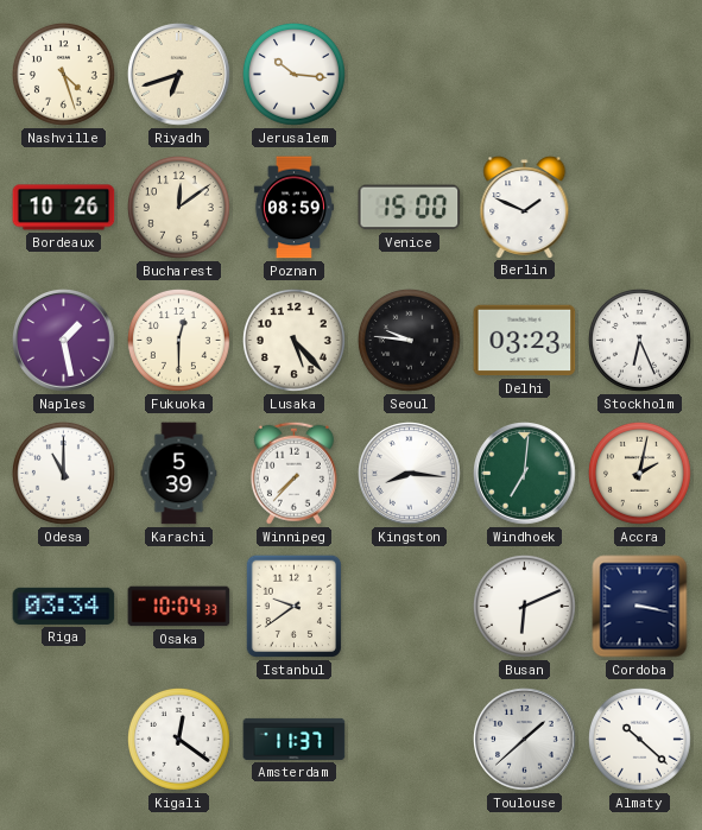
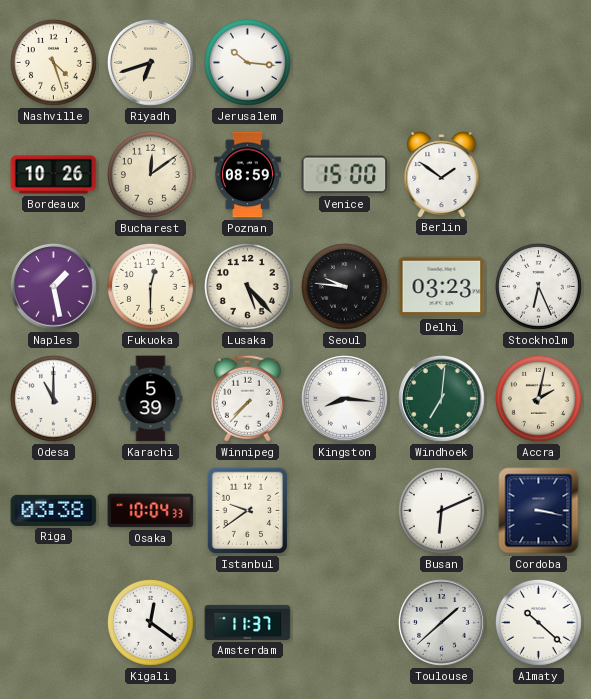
Berlin: 1:49 -> 1:51 (442, 175)
Riga: 03:34 -> 03:38 (54, 510)
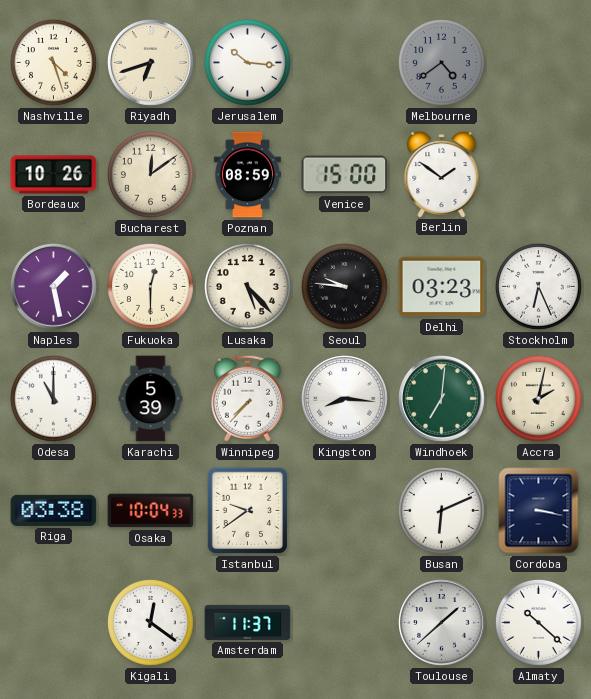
Melbourne: none -> 4:39 (441, 62)
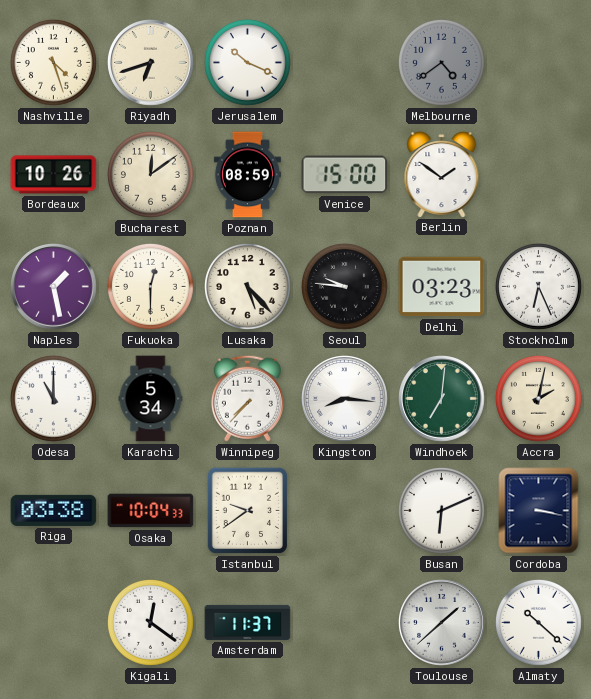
Jerusalem: 10:16 -> 10:19 (247, 62)
Karachi: 5:39 -> 5:34 (151, 399)
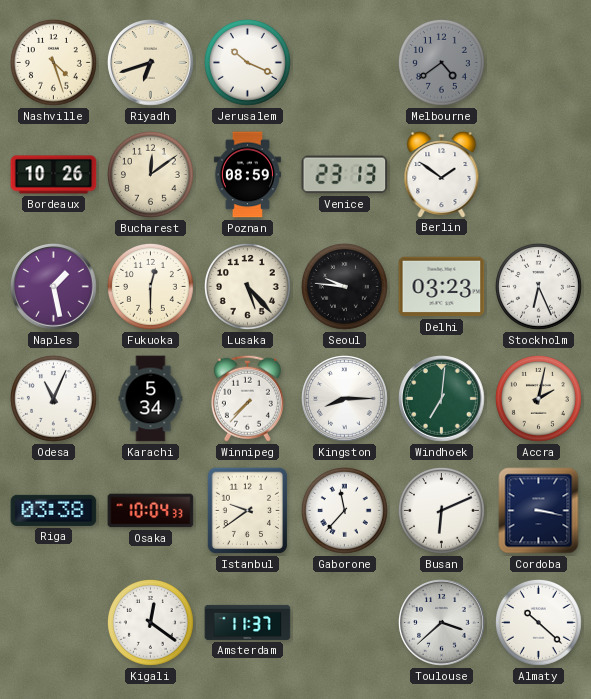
Venice: 15:00 -> 23:13 (345, 175)
Odesa: 11:00 -> 11:04 (53, 398)
Kingston: 8:16 -> 8:15 (345, 399)
Gaborone: none -> 11:37 (344, 510)
Toulouse: 1:38 -> 3:38 (442, 623)
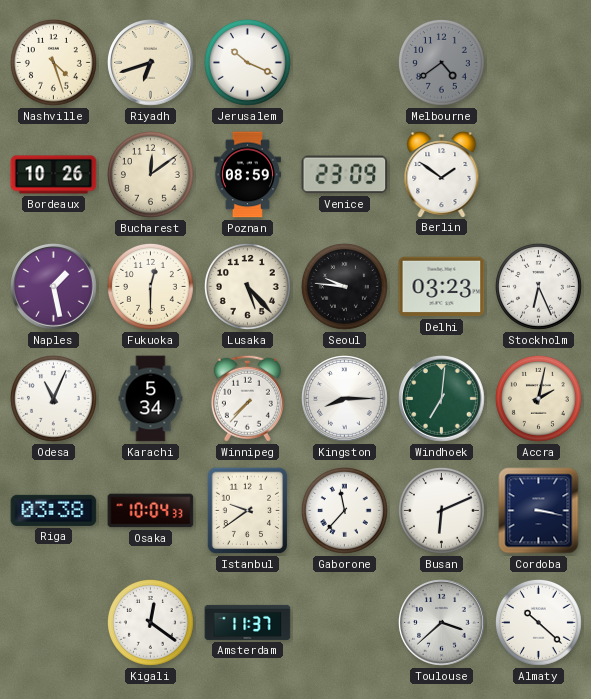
Venice: 23:13 -> 23:09 (345, 175)
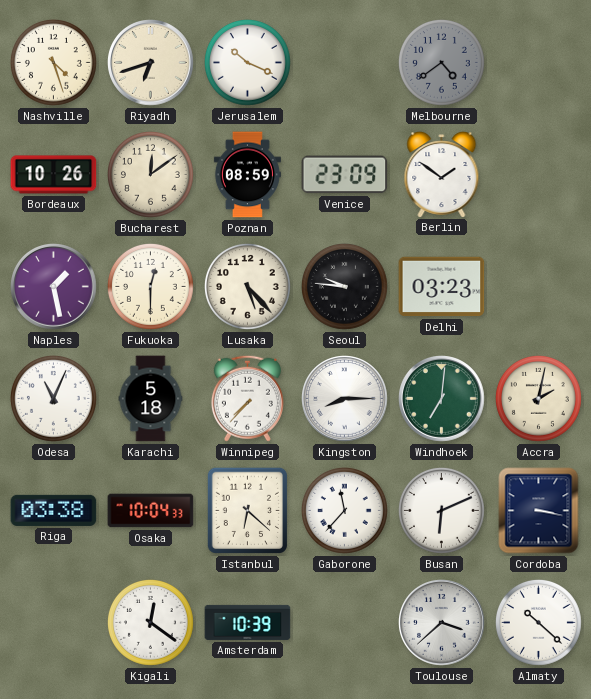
Stockholm: 6:26 -> none (538, 286)
Karachi: 5:34 -> 5:18 (151, 399)
Istanbul: 9:39 -> 6:22 (247, 511)
Amsterdam: 11:37 -> 10:39 (248, 622)
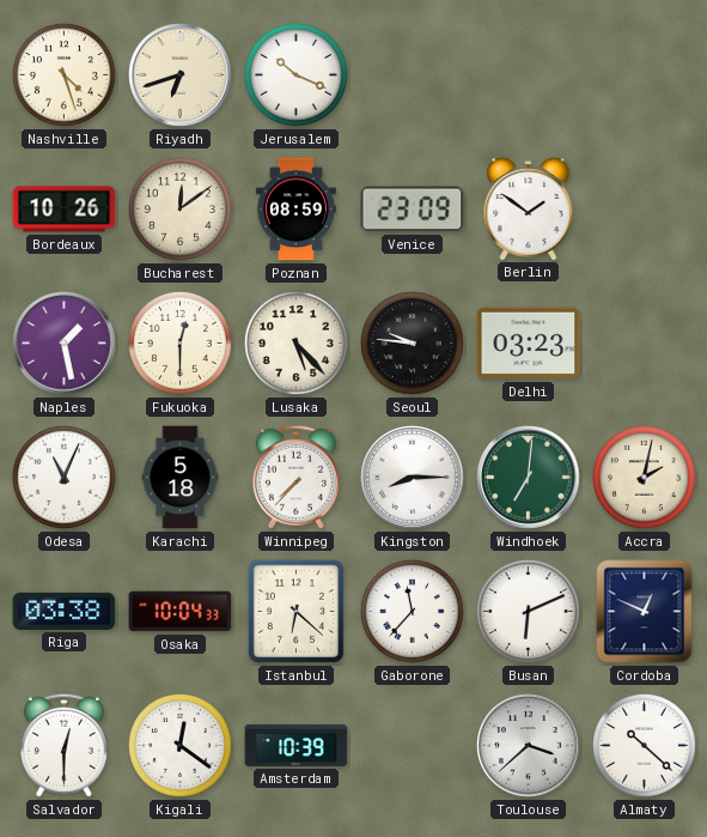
Melbourne: 4:39 -> none (441, 62)
Cordoba: 3:17 -> 12:49 (645, 612)
Salvador: none -> 12:30 (63, 745)
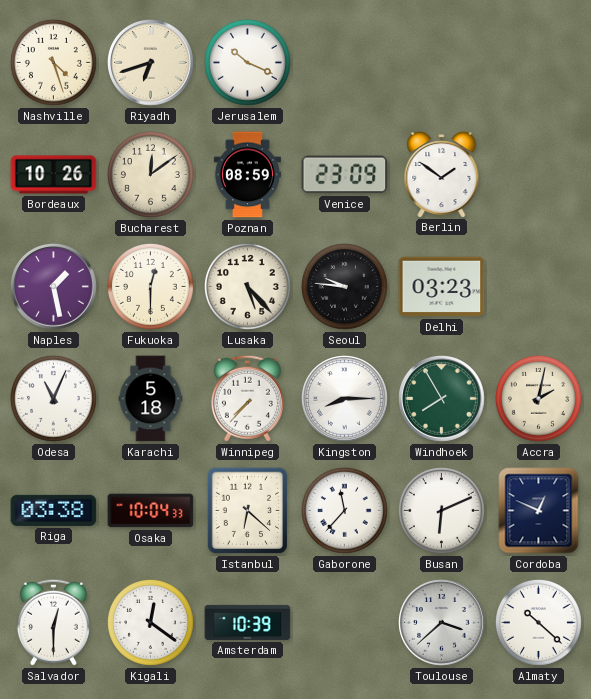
Windhoek: 7:01 -> 7:55 (442, 399)
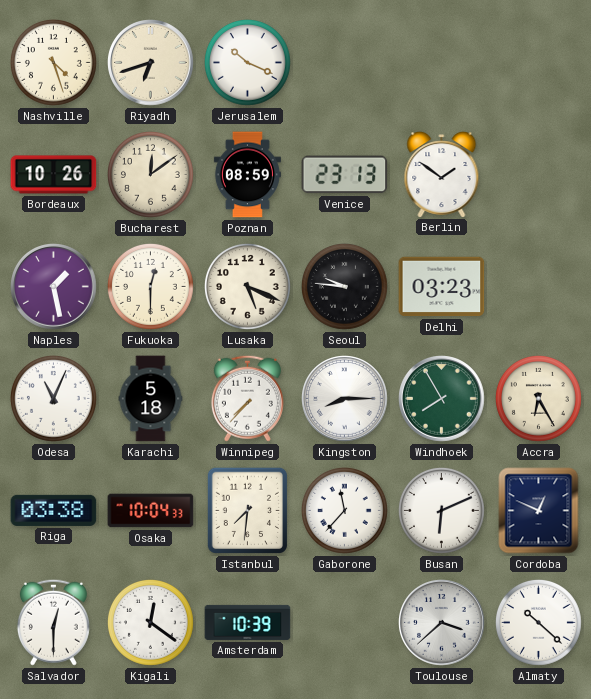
Venice: 23:09 -> 23:13 (345, 175)
Lusaka: 5:23 -> 5:19 (247, 286)
Accra: 2:02 -> 6:25 (538, 398)
Istanbul: 6:22 -> 7:31 (247, 511)
